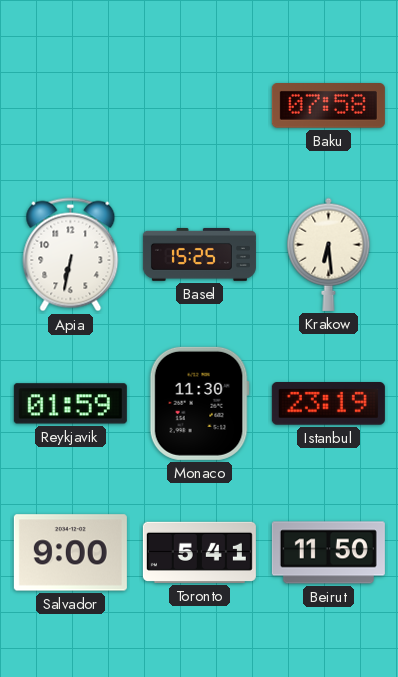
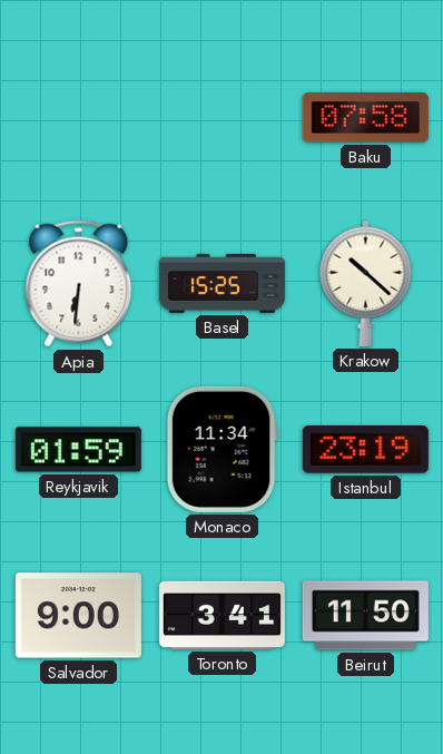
Apia: 6:32 -> 6:31 (79, 284)
Krakow: 6:29 -> 10:22 (366, 283)
Monaco: 11:30 -> 11:34 (221, 449)
Toronto: 5:41 -> 3:41 (221, 615)
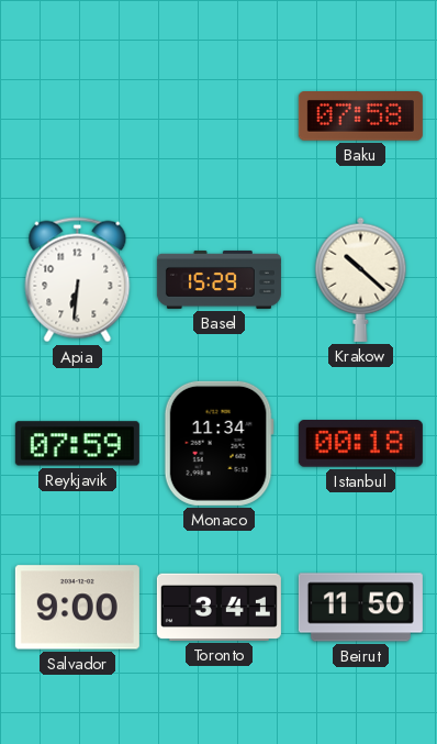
Basel: 15:25 -> 15:29 (218, 279)
Reykjavik: 01:59 -> 07:59 (77, 444)
Istanbul: 23:19 -> 00:18 (360, 444)
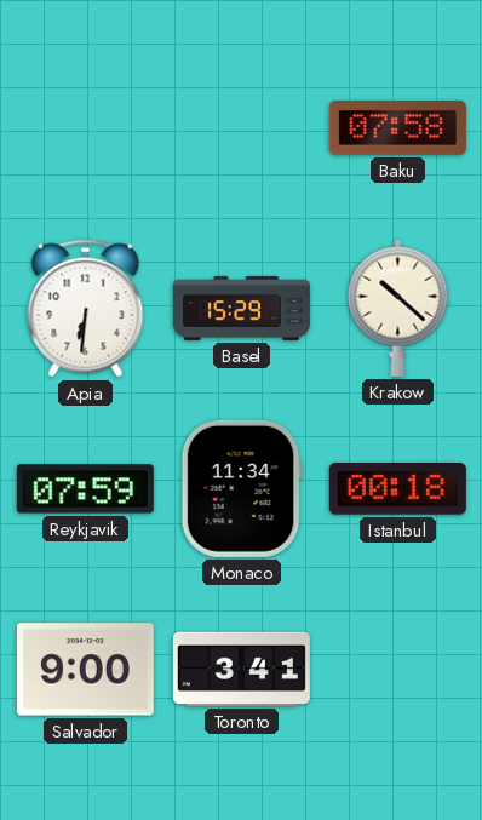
Beirut: 11:50 -> none (360, 608)
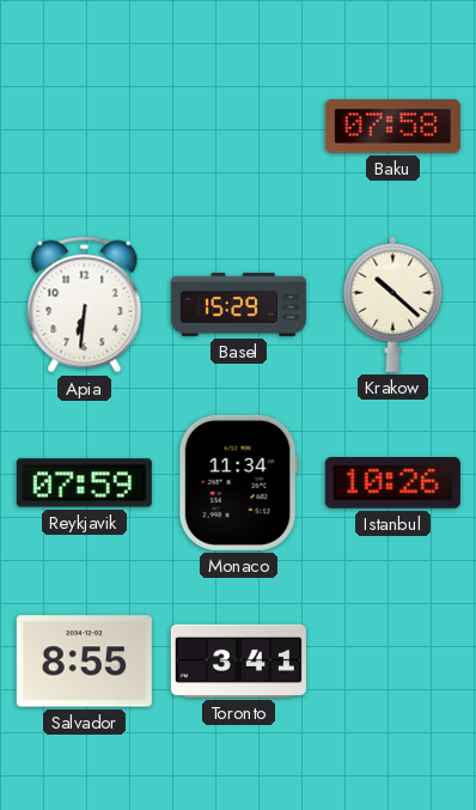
Istanbul: 00:18 -> 10:26 (392, 483)
Salvador: 9:00 -> 8:55 (84, 662)
